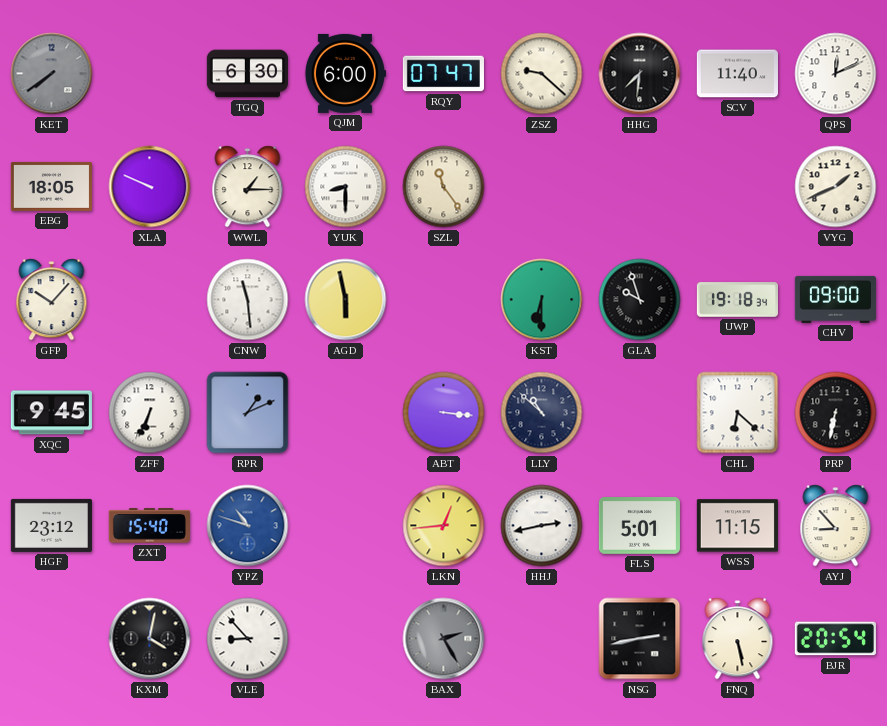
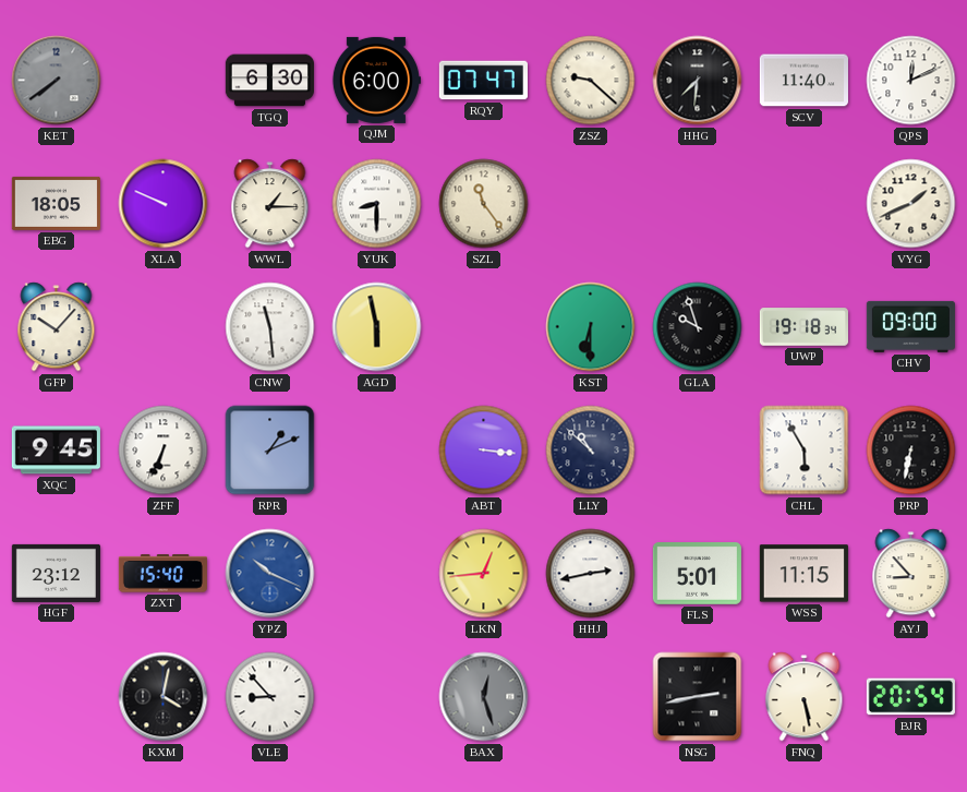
CHL: 6:22 -> 5:55 (805, 451)
YPZ: 10:48 -> 10:19 (270, 574)
BAX: 2:25 -> 12:27 (484, 697)
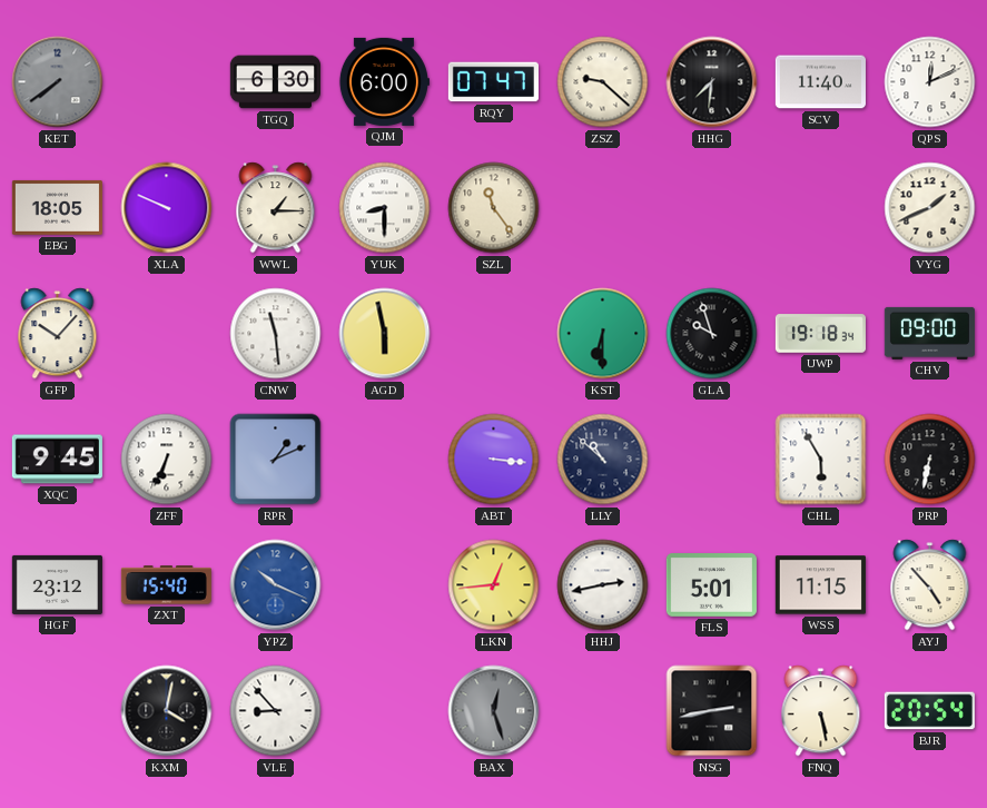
AYJ: 8:53 -> 4:53 (930, 585)
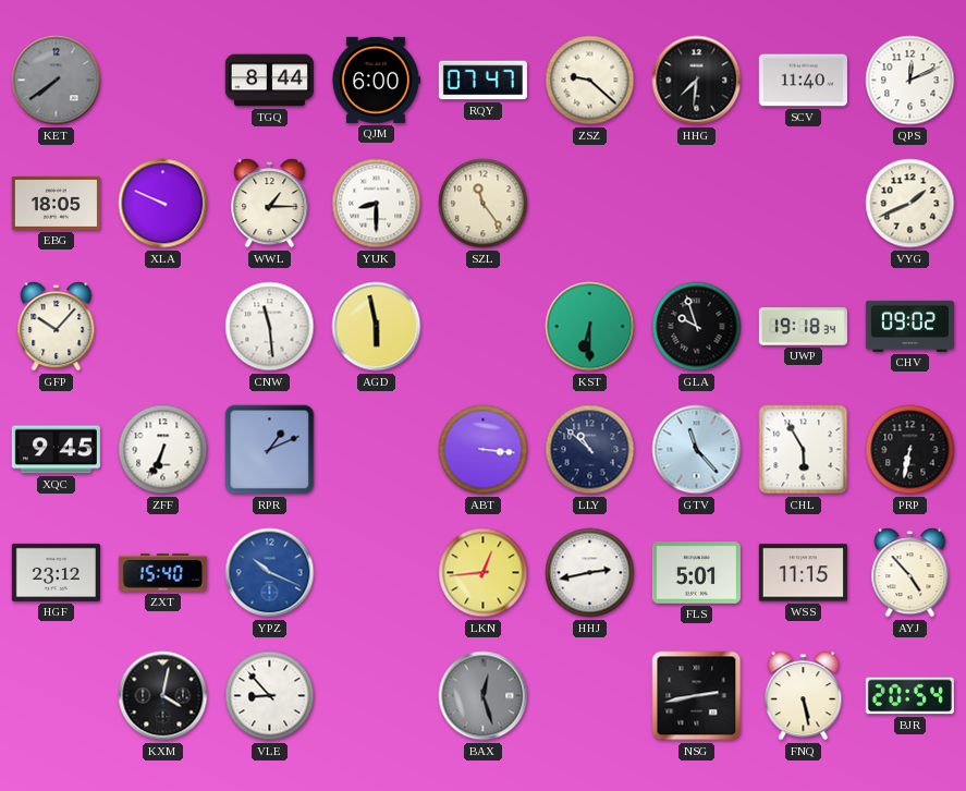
TGQ: 6:30 -> 8:44 (269, 81)
CHV: 09:00 -> 09:02 (909, 326)
GTV: none -> 11:23 (697, 450)
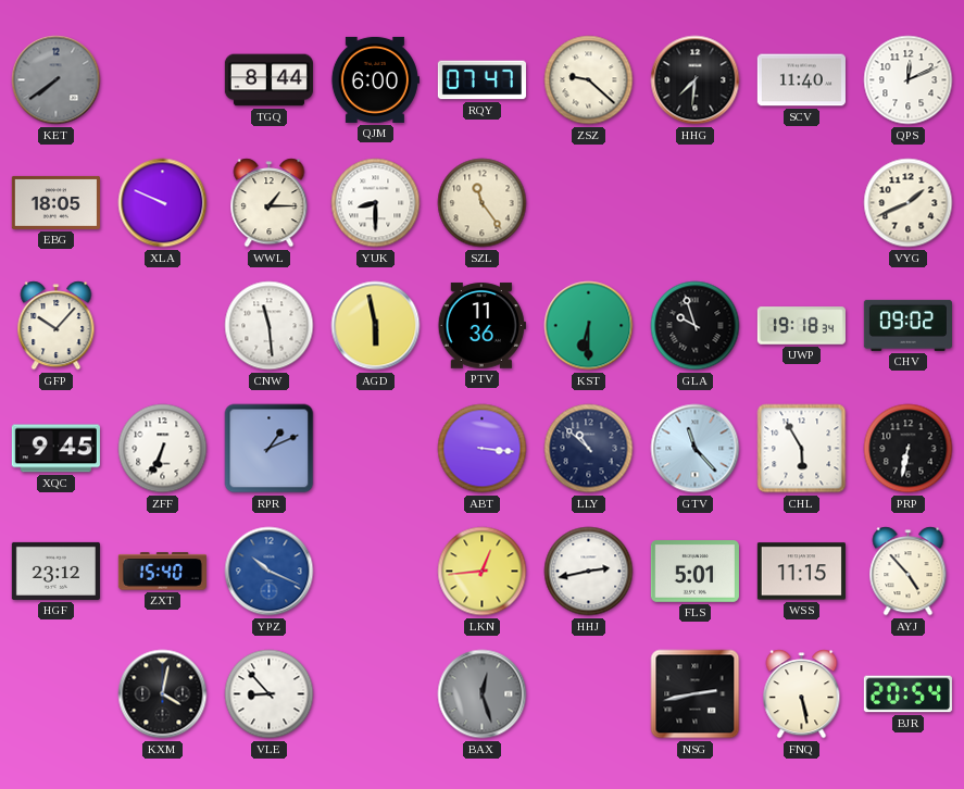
PTV: none -> 11:36 (481, 326)
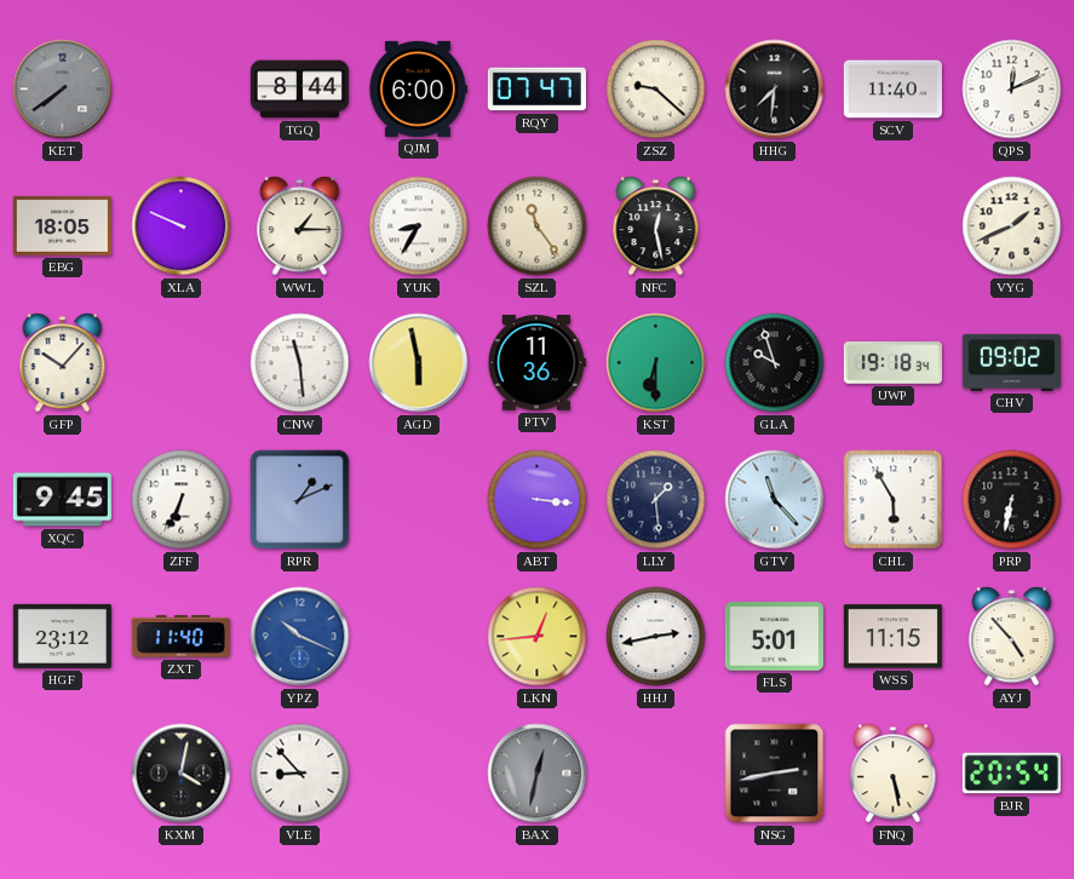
YUK: 8:30 -> 8:35 (419, 226)
NFC: none -> 12:28 (656, 226)
LLY: 10:52 -> 1:29 (656, 500)
ZXT: 15:40 -> 11:40 (180, 637)
BAX: 12:27 -> 12:32 (538, 774)
